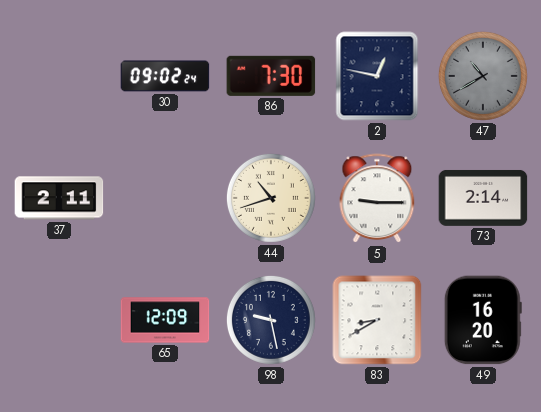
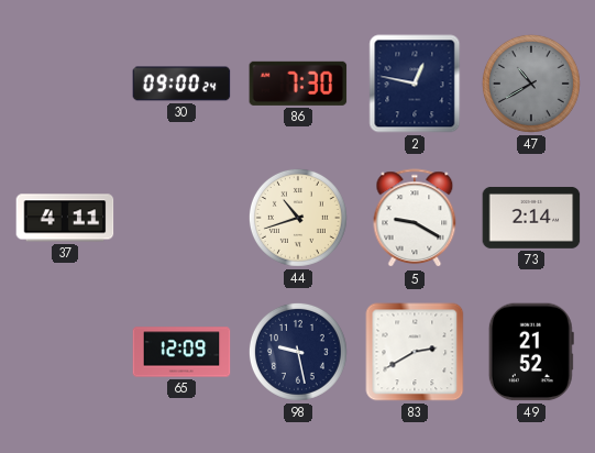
30: 09:02 -> 09:00 (181, 84)
37: 2:11 -> 4:11 (65, 218)
5: 9:15 -> 9:20 (415, 219)
83: 8:40 -> 2:40 (415, 352)
49: 16:20 -> 21:52 (531, 352)
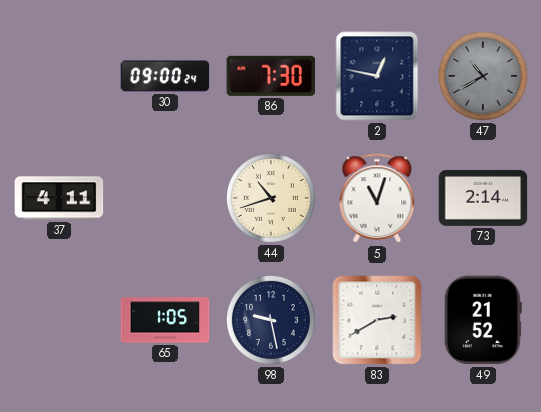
5: 9:20 -> 11:03 (377, 199)
65: 12:09 -> 1:05 (165, 320)
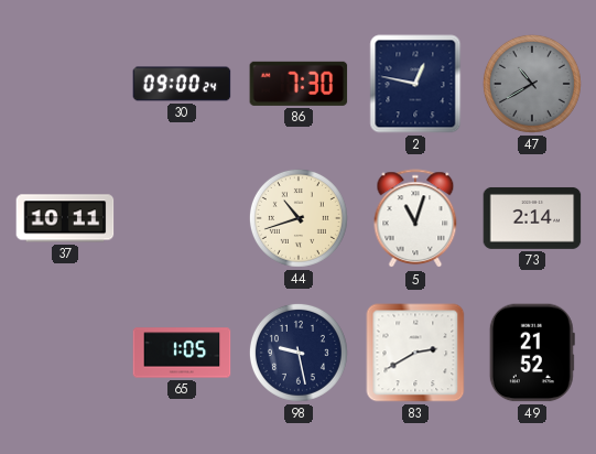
37: 4:11 -> 10:11 (65, 218)
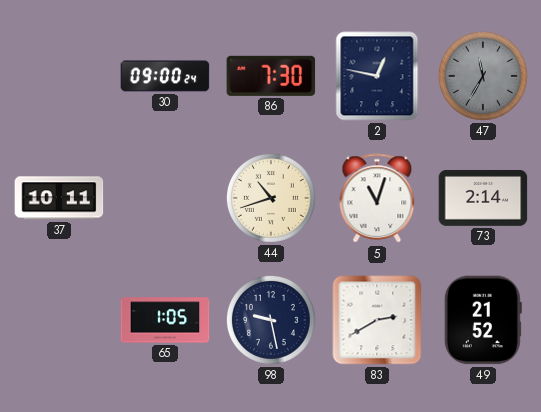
47: 10:40 -> 11:35 (483, 76)
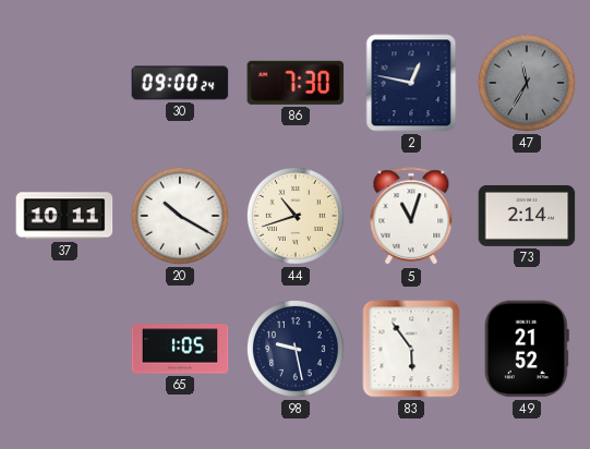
20: none -> 10:20 (180, 216)
83: 2:40 -> 5:54 (411, 349)
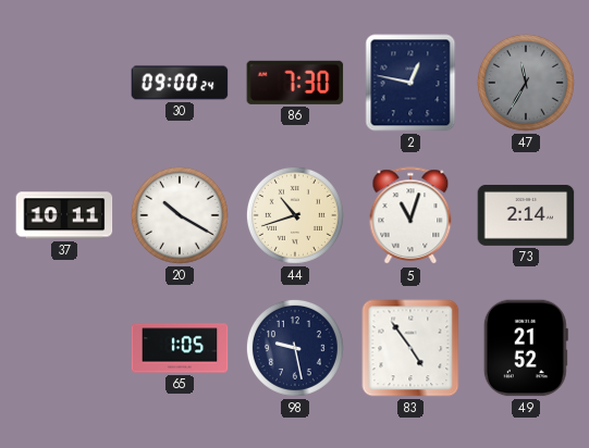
83: 5:54 -> 4:54 (410, 348)
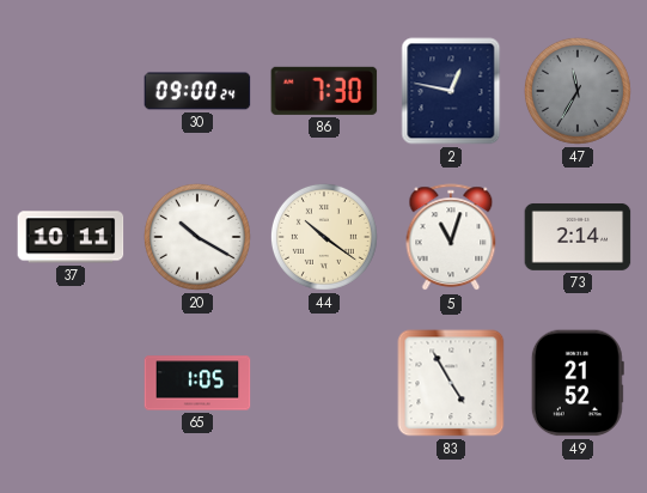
44: 10:42 -> 10:21 (324, 237)
98: 9:28 -> none (295, 348)
83: 4:54 -> 4:55 (451, 383)
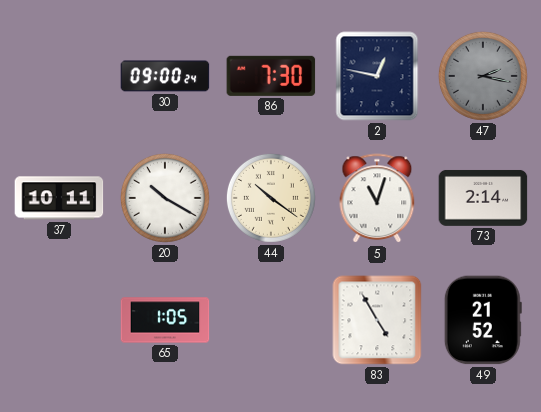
47: 11:35 -> 2:17 (483, 76)
